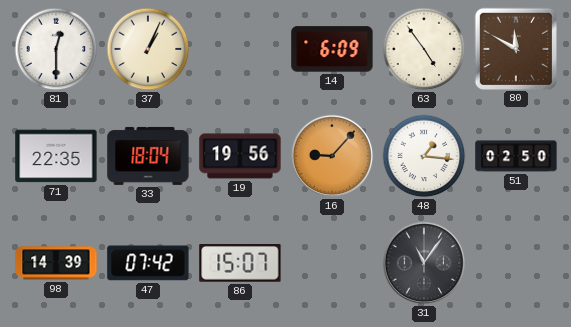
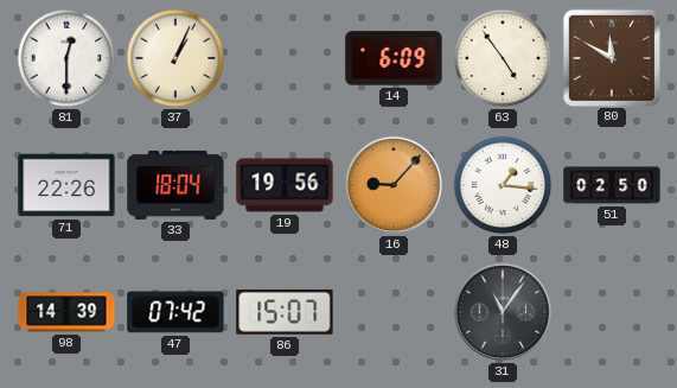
71: 22:35 -> 22:26 (66, 185)
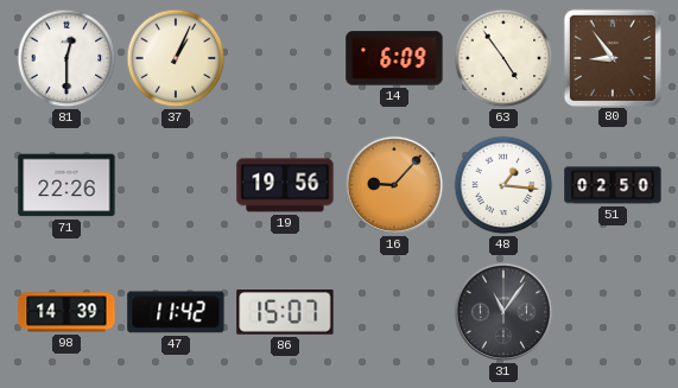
80: 11:50 -> 8:54 (612, 57)
33: 18:04 -> none (175, 185)
47: 07:42 -> 11:42 (176, 312)
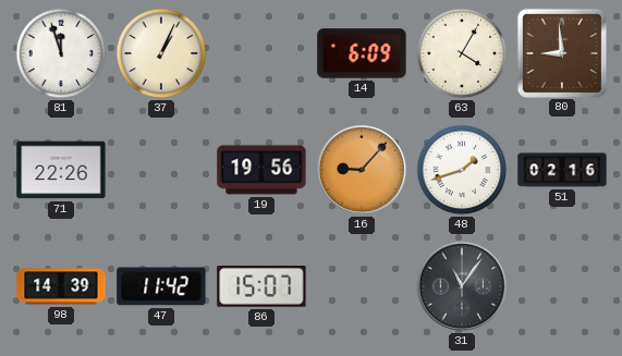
81: 12:30 -> 11:57 (61, 53)
63: 4:54 -> 4:05 (462, 53)
80: 8:54 -> 8:59 (561, 52)
48: 1:16 -> 1:42 (462, 170)
51: 02:50 -> 02:16 (562, 170)
